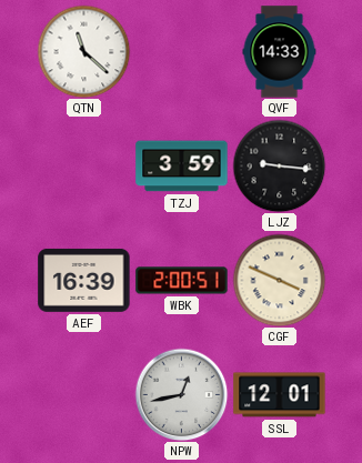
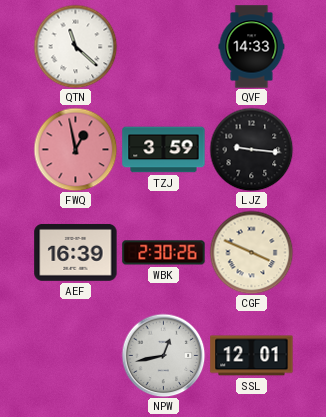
FWQ: none -> 12:58 (75, 149)
WBK: 2:00 -> 2:30 (164, 253)
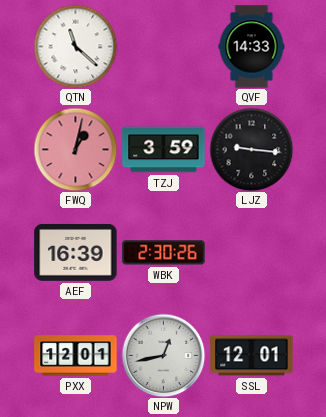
FWQ: 12:58 -> 1:02 (75, 149)
CGF: 3:49 -> none (251, 252)
PXX: none -> 12:01 (76, 356)
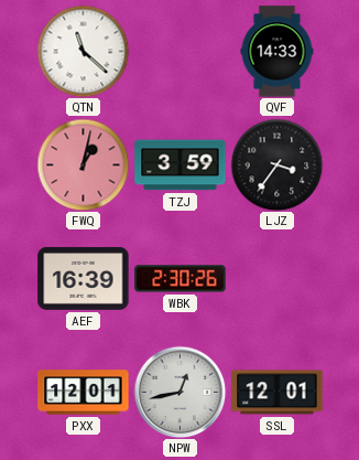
LJZ: 9:16 -> 3:36 (276, 164)
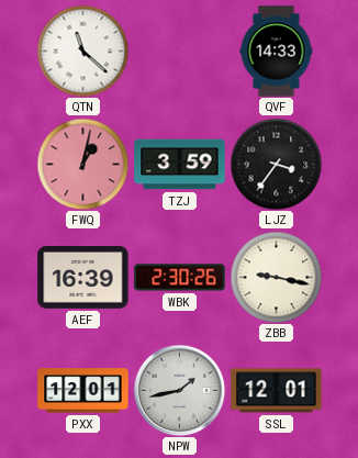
ZBB: none -> 9:17 (276, 277)
NPW: 12:43 -> 1:43 (179, 390)
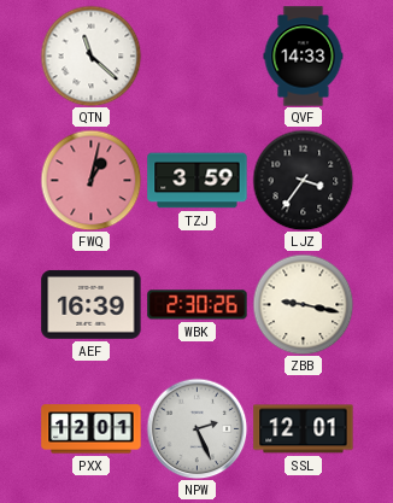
NPW: 1:43 -> 2:26 (196, 428)
